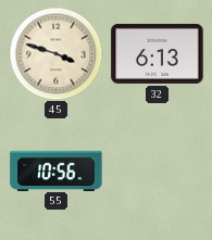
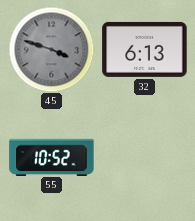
45 dial: cream -> grey (51, 49)
55: 10:56 -> 10:52 (52, 157)
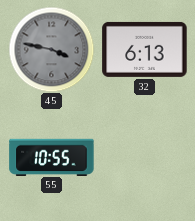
45: 3:48 -> 3:47 (51, 49)
55: 10:52 -> 10:55 (52, 157)
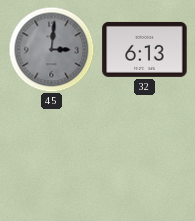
45: 3:47 -> 3:01 (51, 49)
55: 10:55 -> none (52, 157)
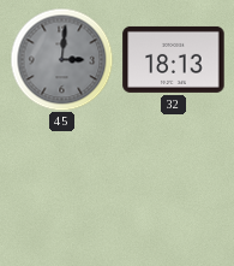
32: 6:13 -> 18:13 (174, 59)
